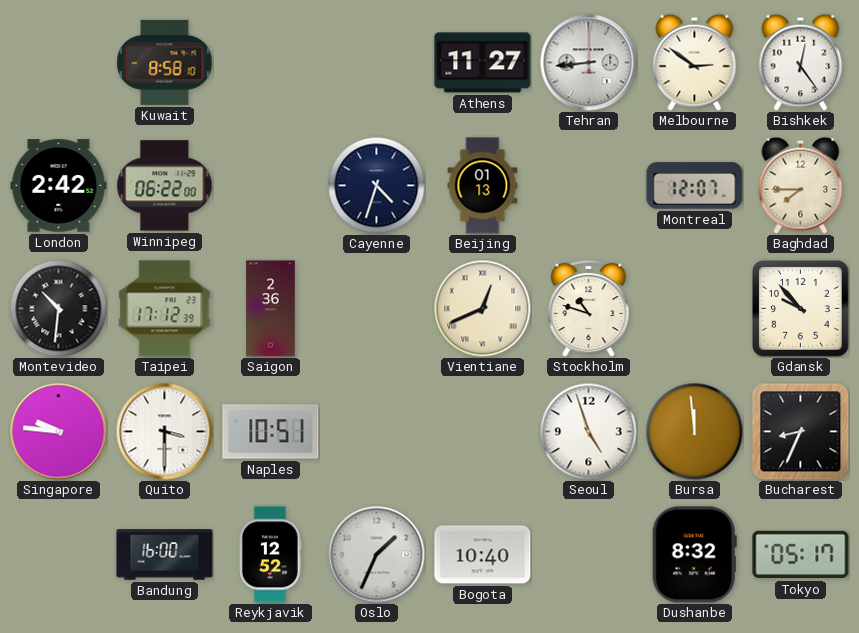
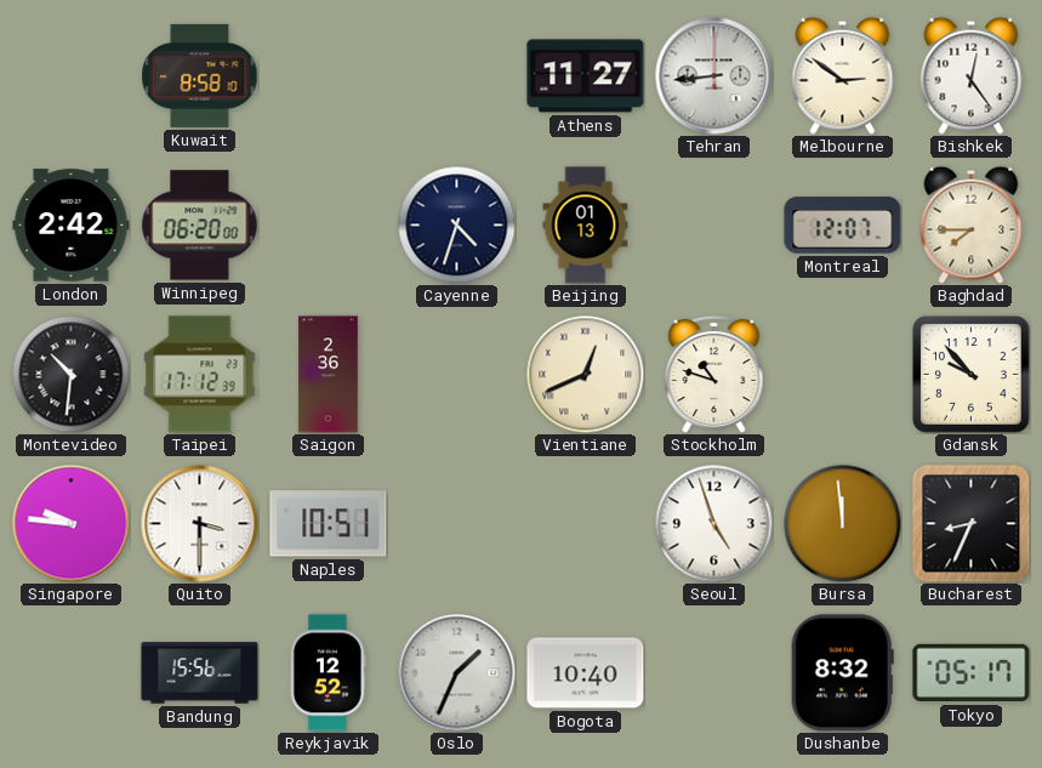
Winnipeg: 06:22 -> 06:20 (200, 226)
Bandung: 16:00 -> 15:56 (200, 673)
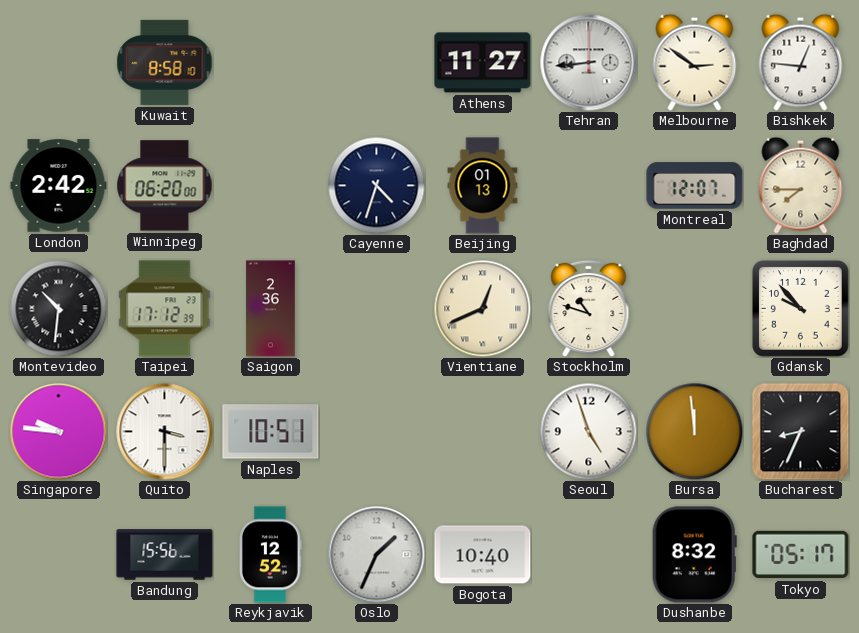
Bishkek: 12:24 -> 12:46 (801, 62)
